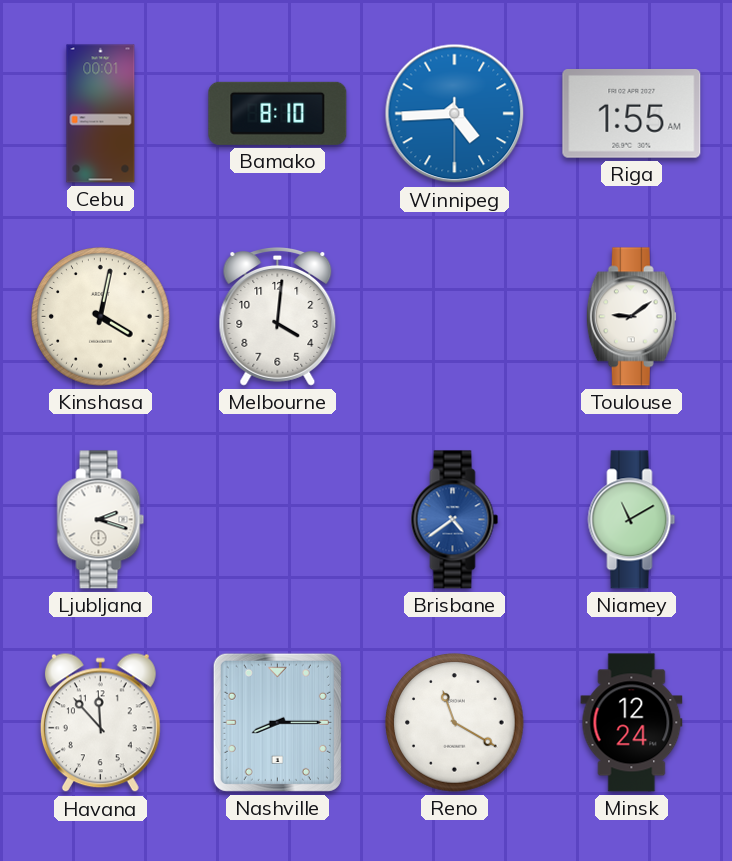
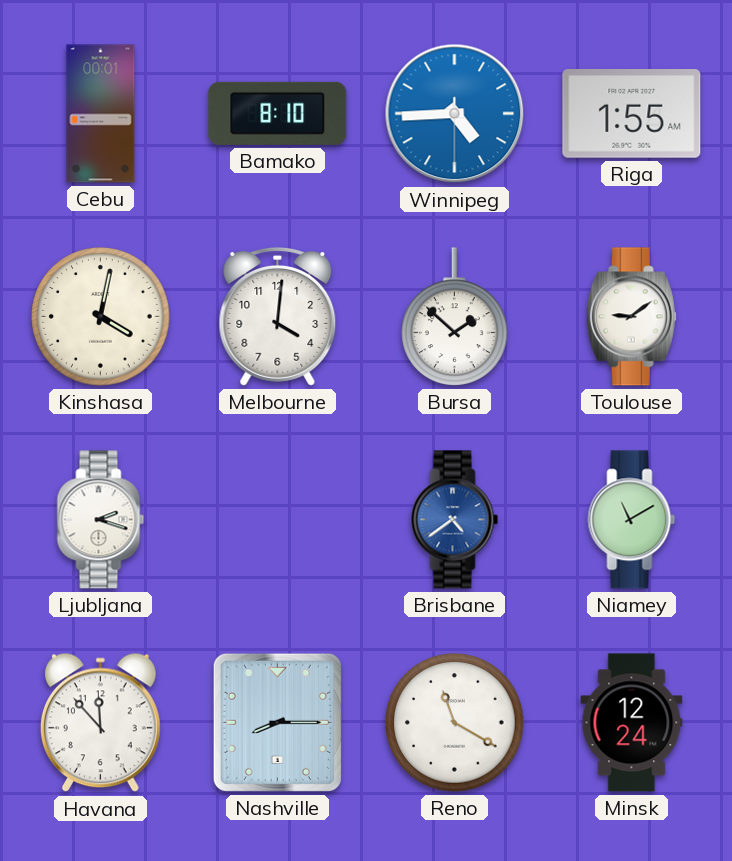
Bursa: none -> 1:52 (455, 317)
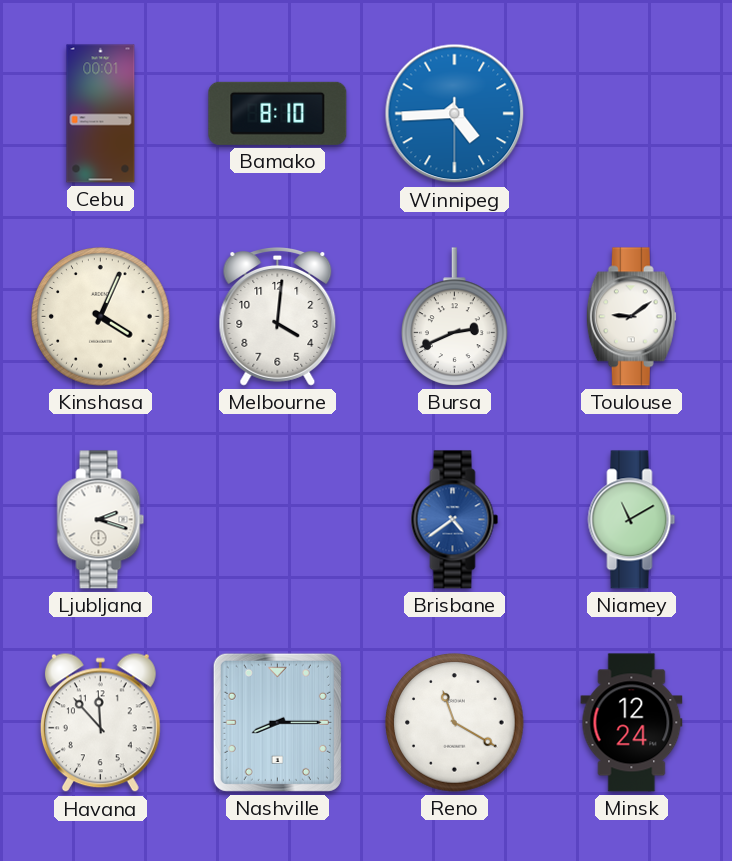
Riga: 1:55 -> none (632, 114)
Kinshasa: 4:02 -> 4:04 (101, 317)
Bursa: 1:52 -> 2:41 (455, 317)
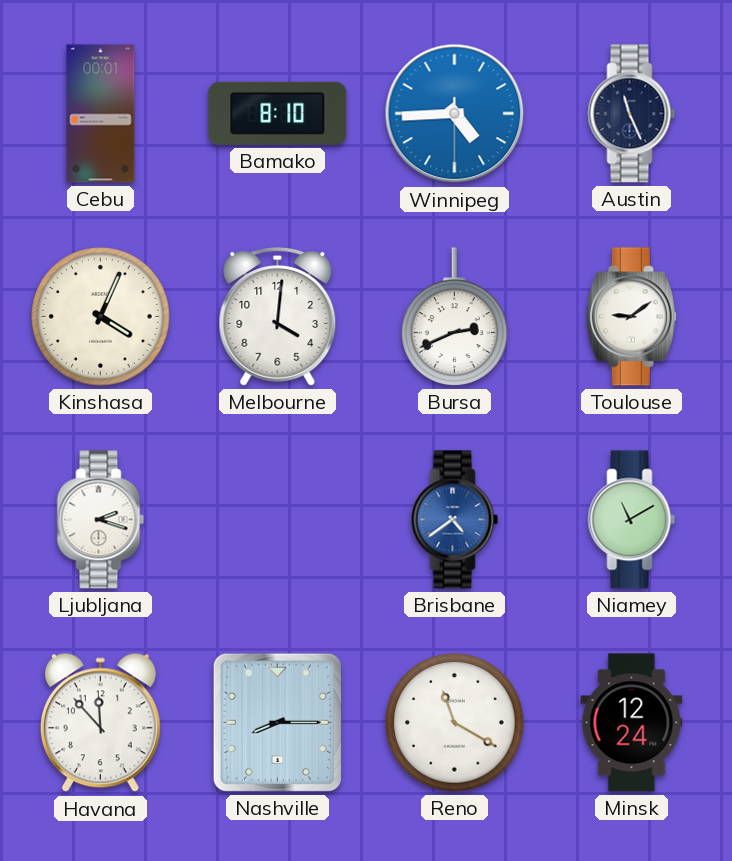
Austin: none -> 11:26 (632, 114)
